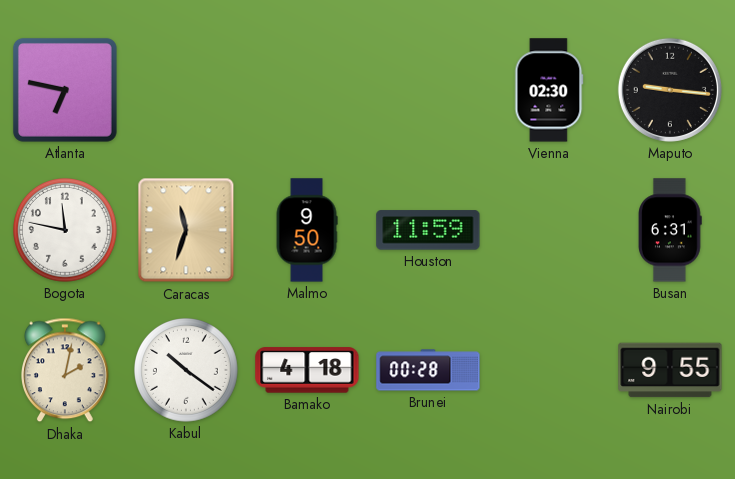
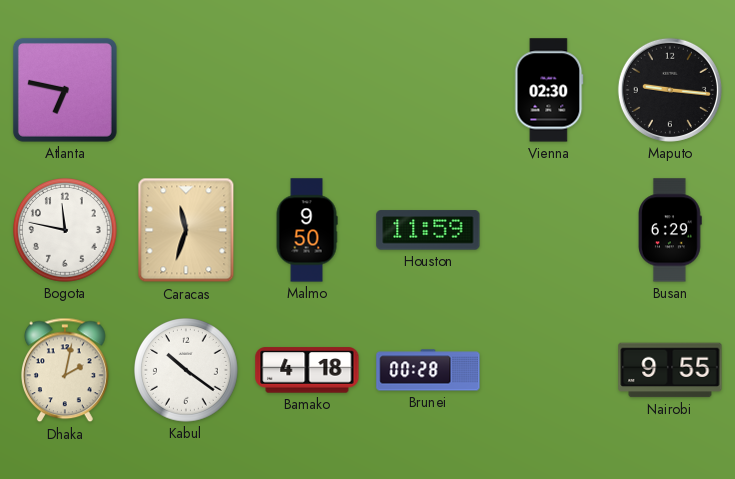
Busan: 6:31 -> 6:29 (671, 230)
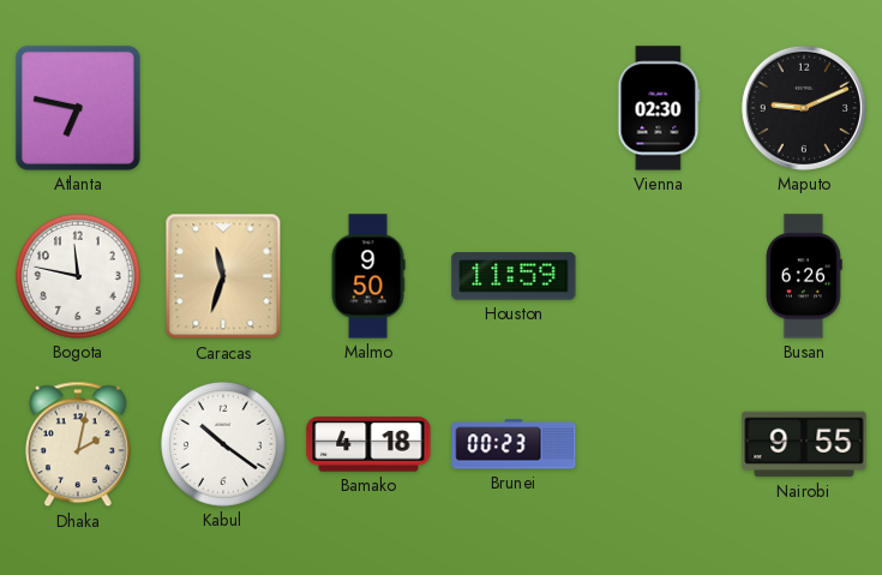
Maputo: 9:16 -> 9:11 (804, 108)
Busan: 6:29 -> 6:26 (805, 276)
Brunei: 00:28 -> 00:23 (514, 444)
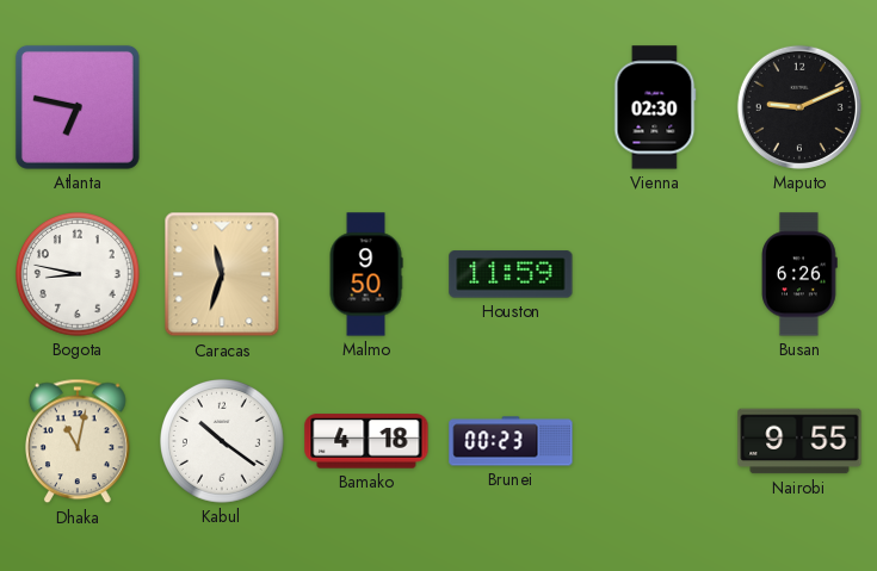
Bogota: 11:47 -> 8:47 (79, 275)
Dhaka: 2:02 -> 11:02 (79, 441)
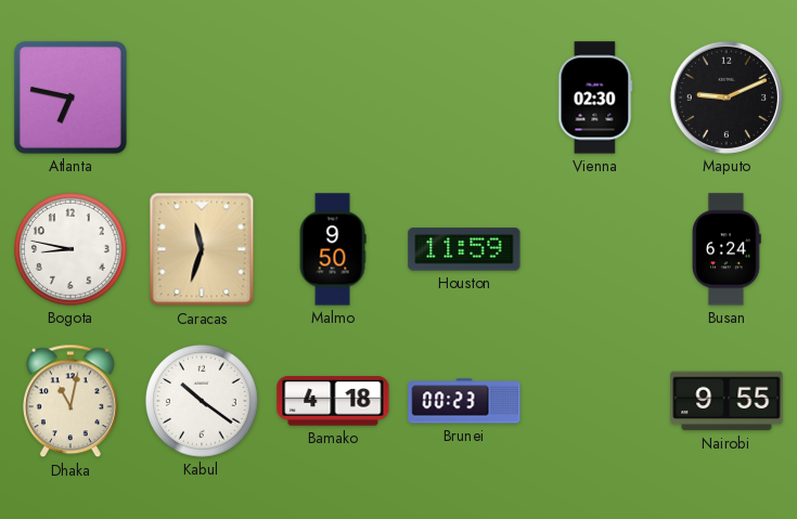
Busan: 6:26 -> 6:24 (728, 249)
